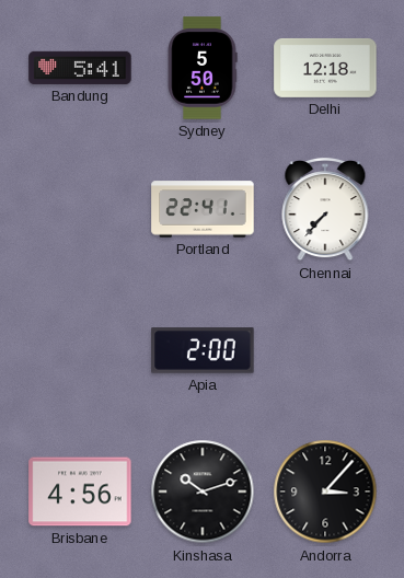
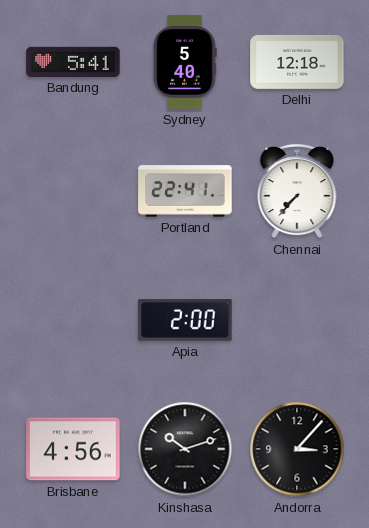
Sydney: 5:50 -> 5:40 (185, 62)
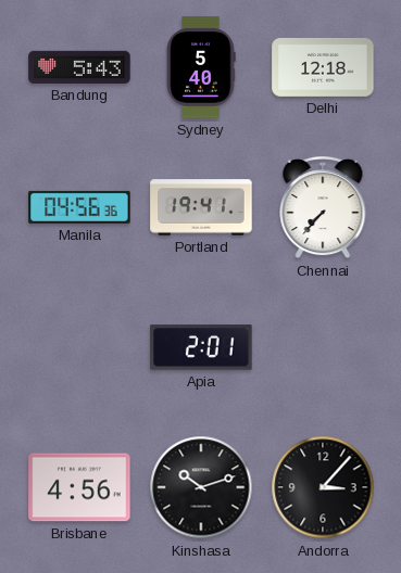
Bandung: 5:41 -> 5:43 (79, 67)
Manila: none -> 04:56 (79, 207)
Portland: 22:41 -> 19:41 (201, 207)
Apia: 2:00 -> 2:01 (201, 347)
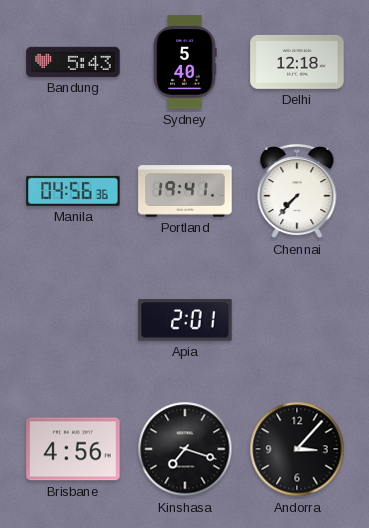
Kinshasa: 10:12 -> 7:18 (185, 449)
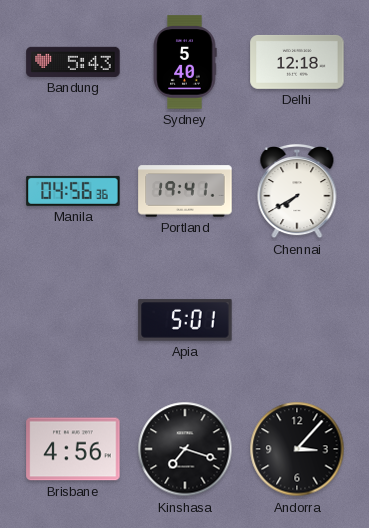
Chennai: 7:37 -> 7:40 (297, 192)
Apia: 2:01 -> 5:01 (185, 320)
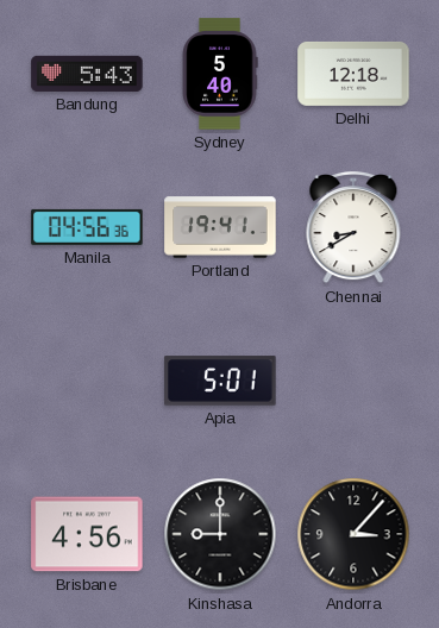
Chennai: 7:40 -> 8:40 (353, 228)
Kinshasa: 7:18 -> 9:00 (220, 534)
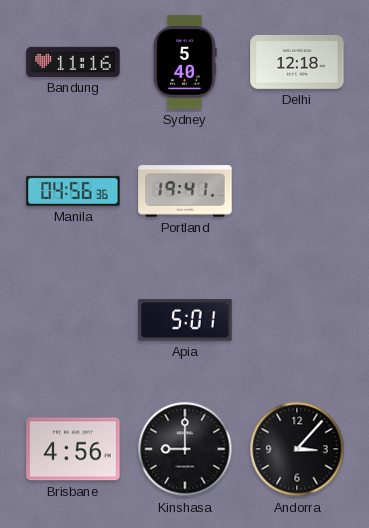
Bandung: 5:43 -> 11:16 (73, 62)
Chennai: 8:40 -> none (353, 228)
